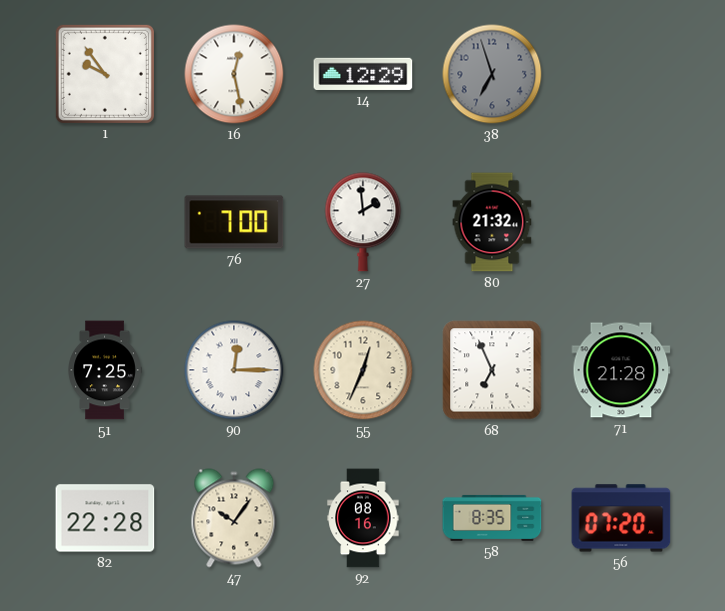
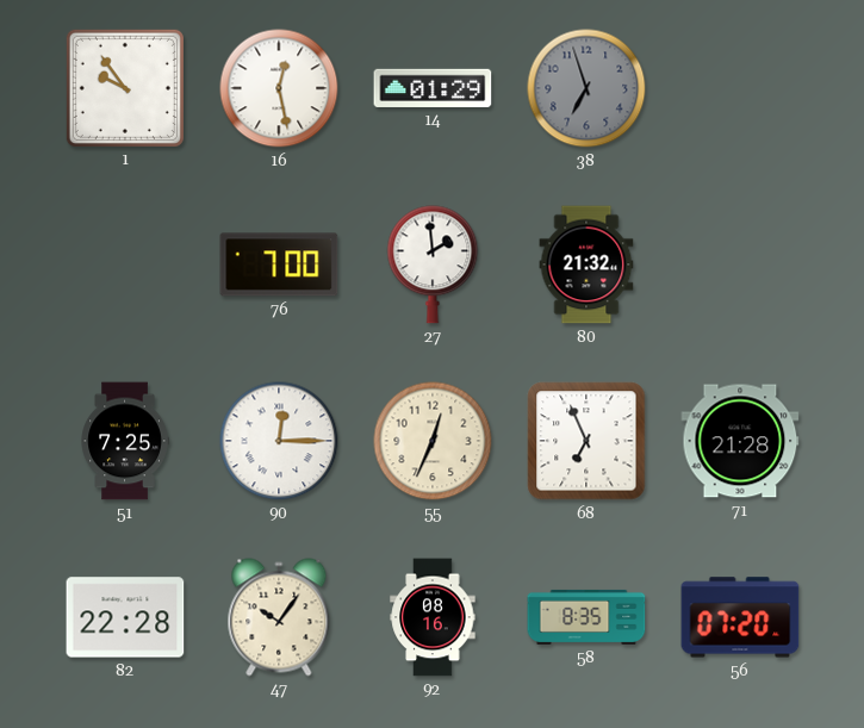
14: 12:29 -> 01:29 (433, 88)
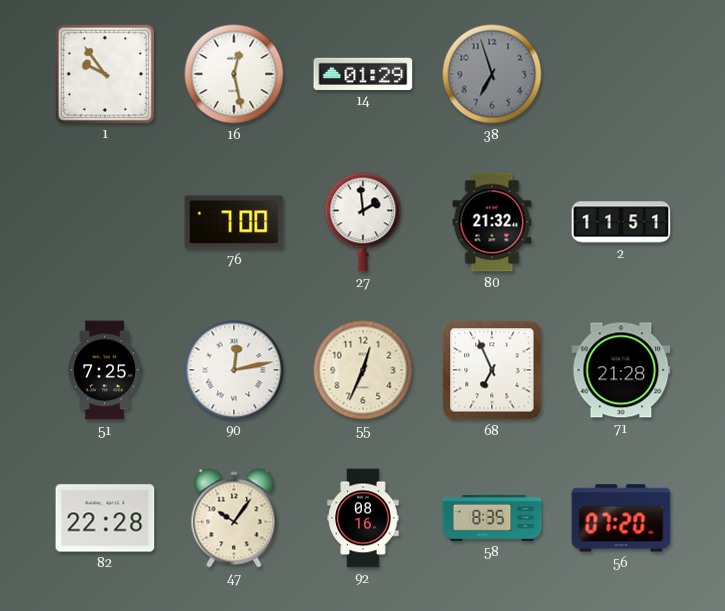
2: none -> 11:51 (621, 222)
90: 12:15 -> 12:13 (234, 370)
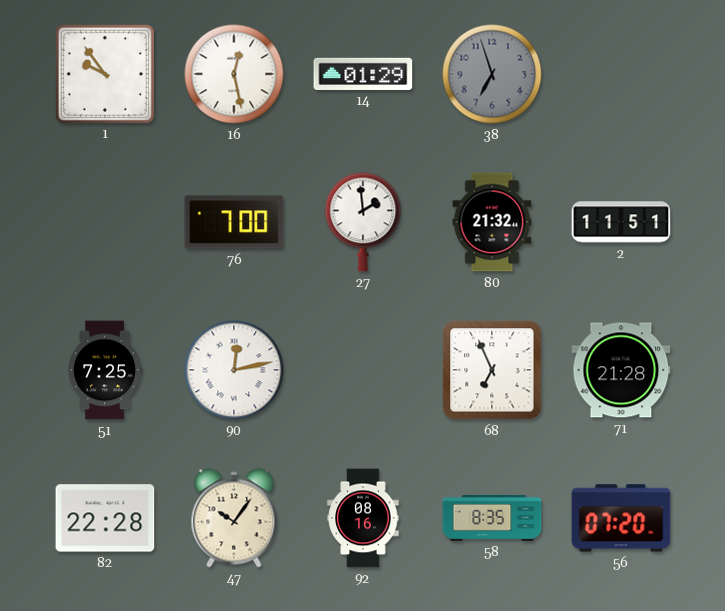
55: 12:34 -> none (363, 370)
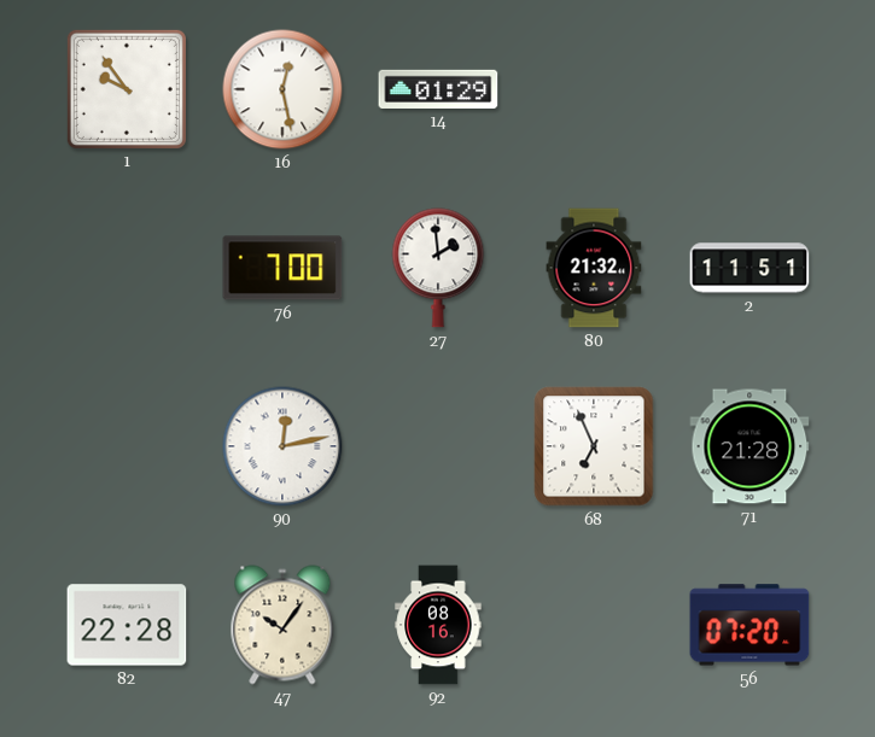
38: 6:57 -> none (492, 74)
51: 7:25 -> none (105, 370)
58: 8:35 -> none (492, 518)
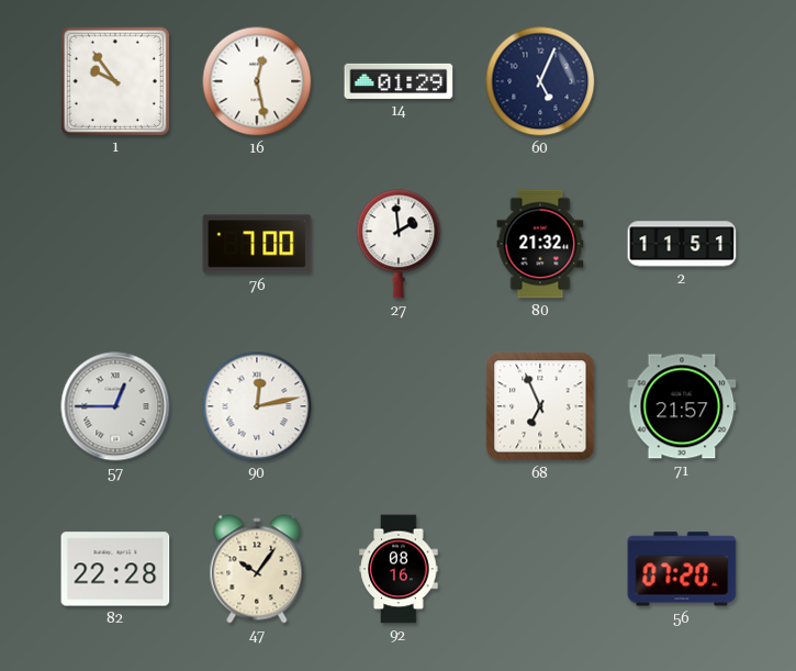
60: none -> 5:04 (540, 81)
57: none -> 12:45 (115, 406)
71: 21:28 -> 21:57 (682, 406)
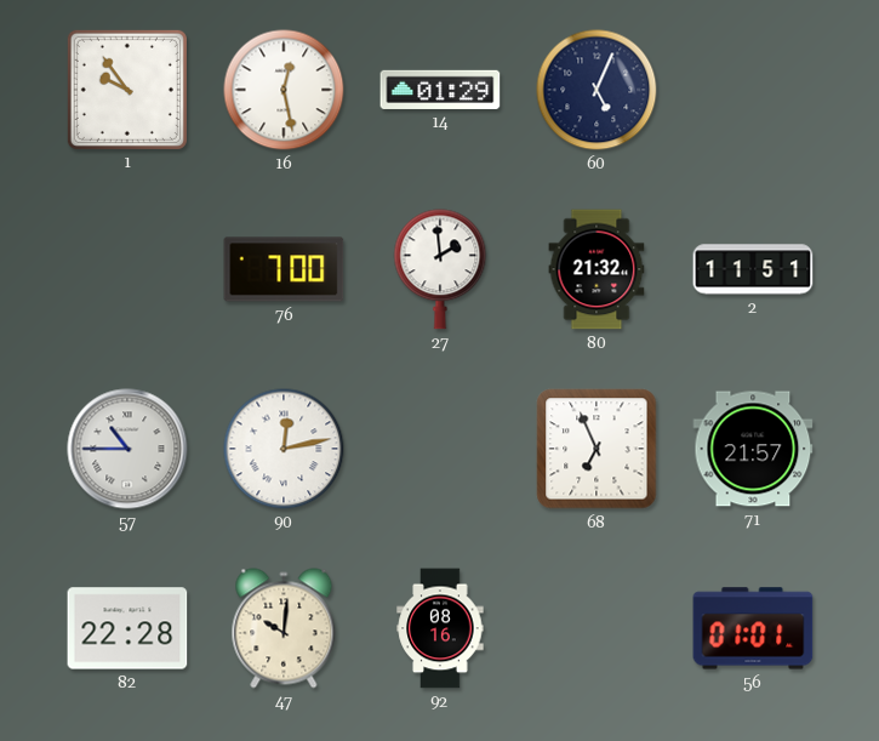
57: 12:45 -> 10:45 (127, 449)
47: 10:06 -> 10:01 (284, 628)
56: 07:20 -> 01:01 (753, 628)
